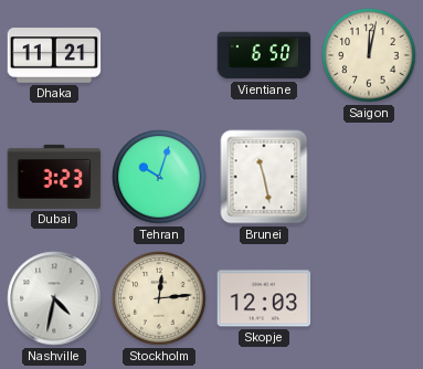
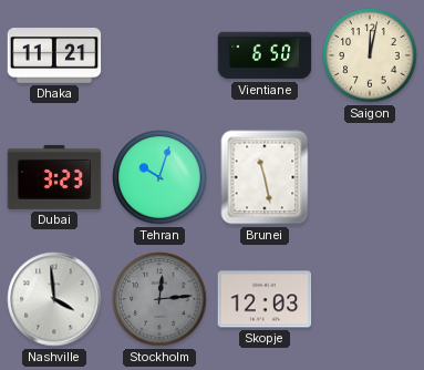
Nashville: 4:32 -> 3:59 (54, 299)
Stockholm dial: cream -> grey (159, 299)
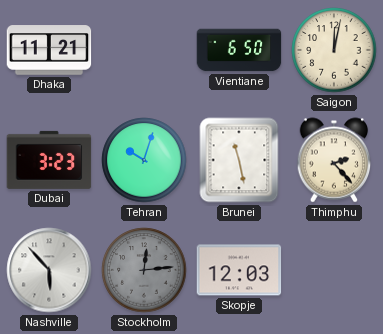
Thimphu: none -> 2:23 (334, 160)
Nashville: 3:59 -> 5:53 (49, 270)
